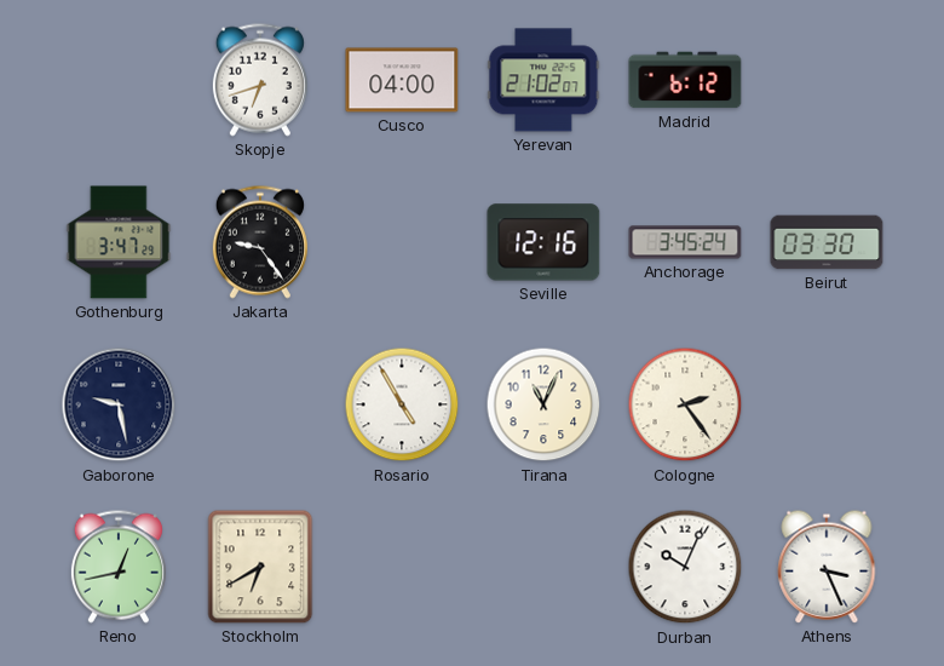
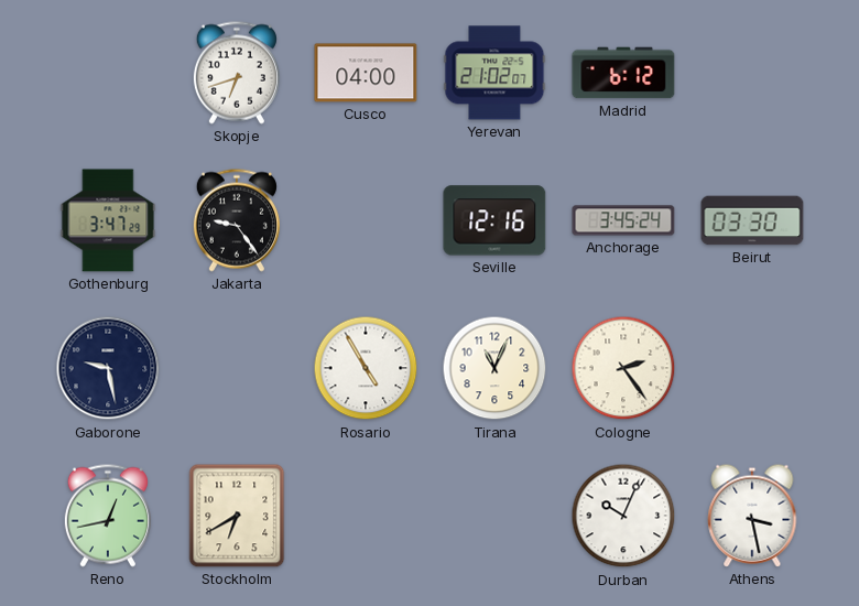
Athens: 3:26 -> 3:28 (752, 516)
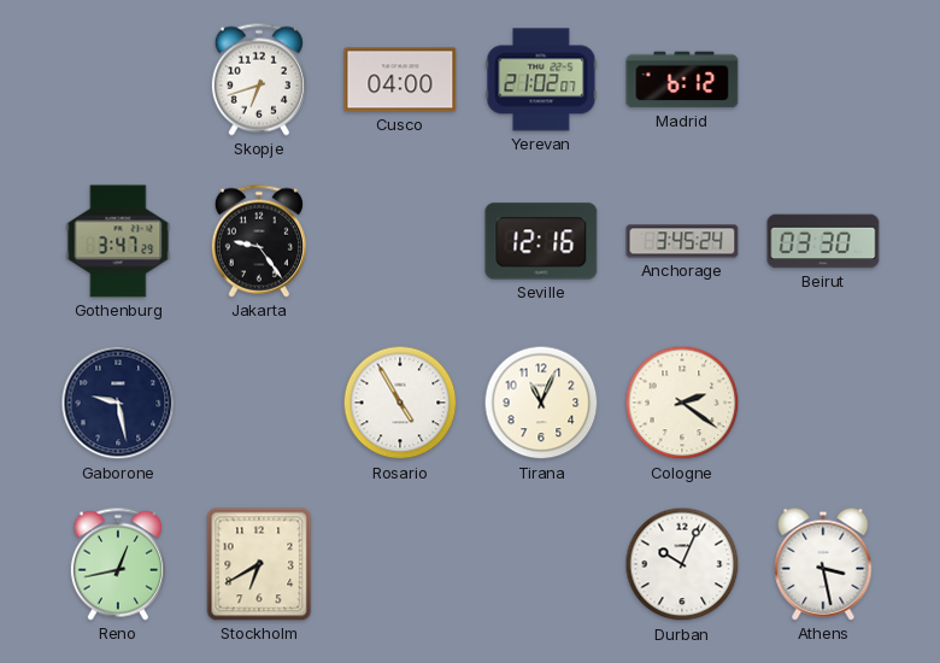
Cologne: 2:24 -> 2:21 (682, 403)
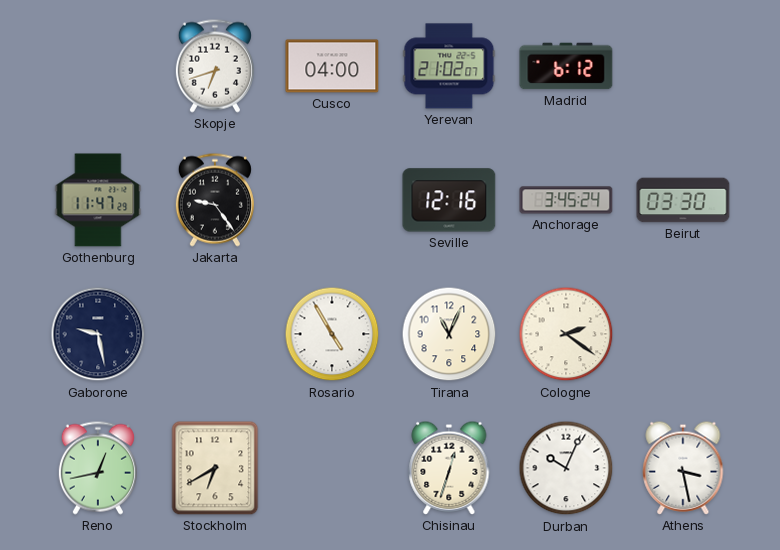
Gothenburg: 3:47 -> 11:47 (98, 200)
Chisinau: none -> 12:33 (449, 468)
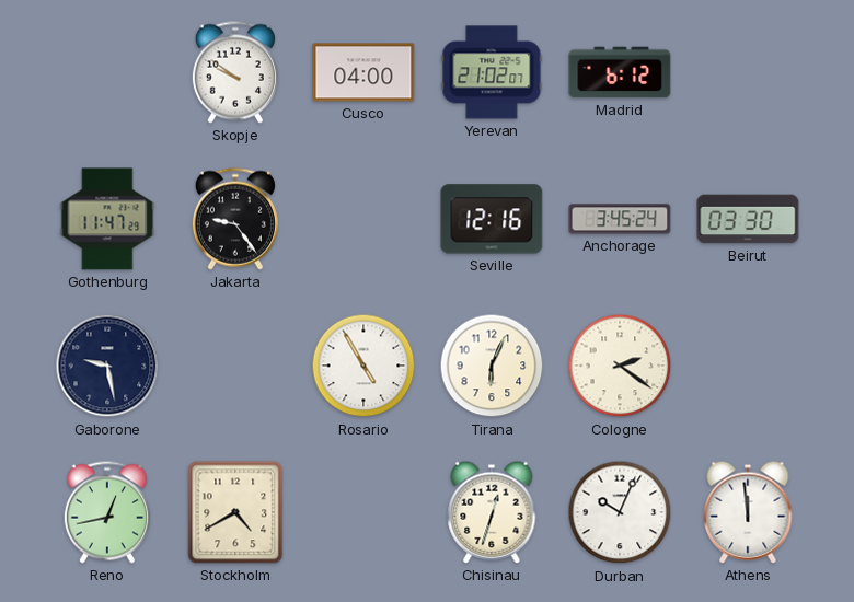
Skopje: 6:42 -> 9:51 (235, 72)
Tirana: 11:04 -> 6:04 (492, 366)
Stockholm: 6:40 -> 4:40 (235, 512)
Athens: 3:28 -> 11:59 (748, 512)
